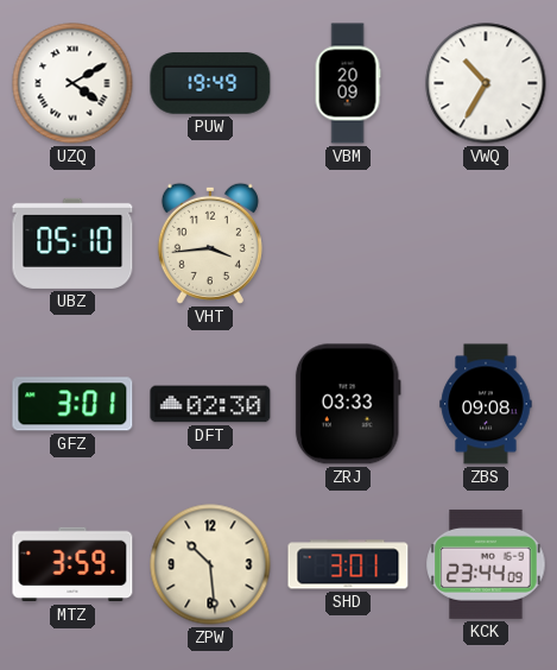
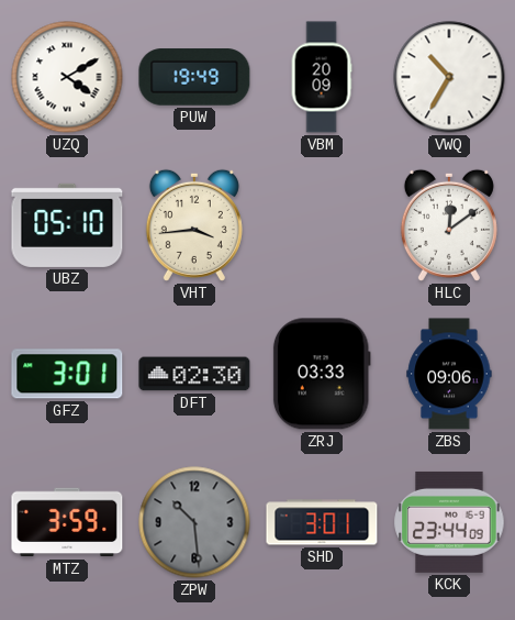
HLC: none -> 12:09 (449, 225)
ZBS: 09:08 -> 09:06 (449, 374)
ZPW dial: cream -> grey (194, 522)
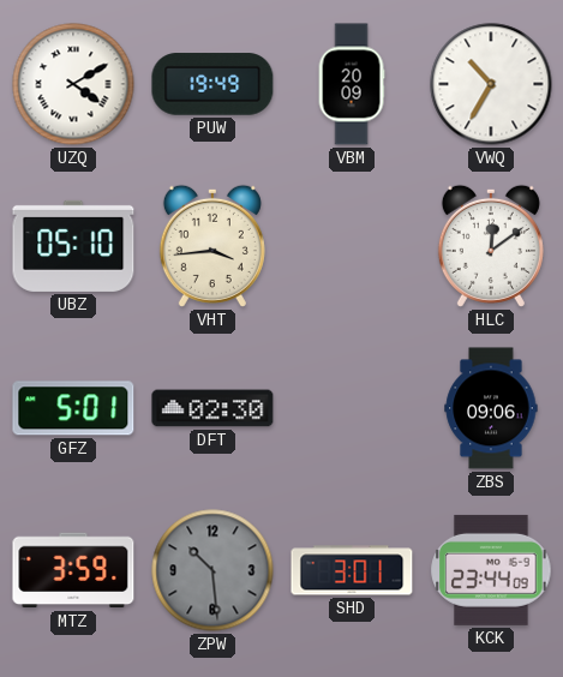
GFZ: 3:01 -> 5:01 (73, 408)
ZRJ: 03:33 -> none (322, 374)
